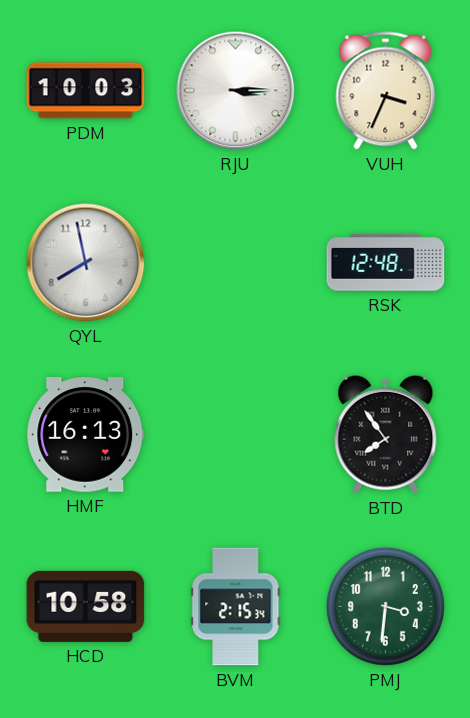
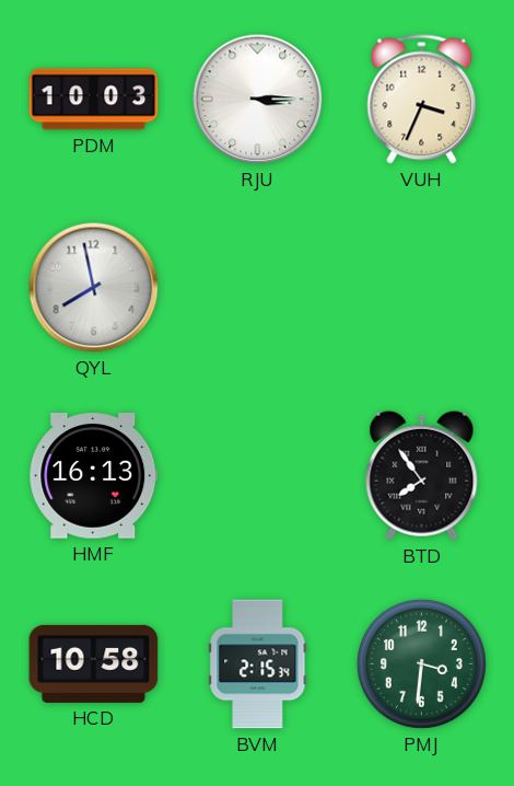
RSK: 12:48 -> none (386, 263)
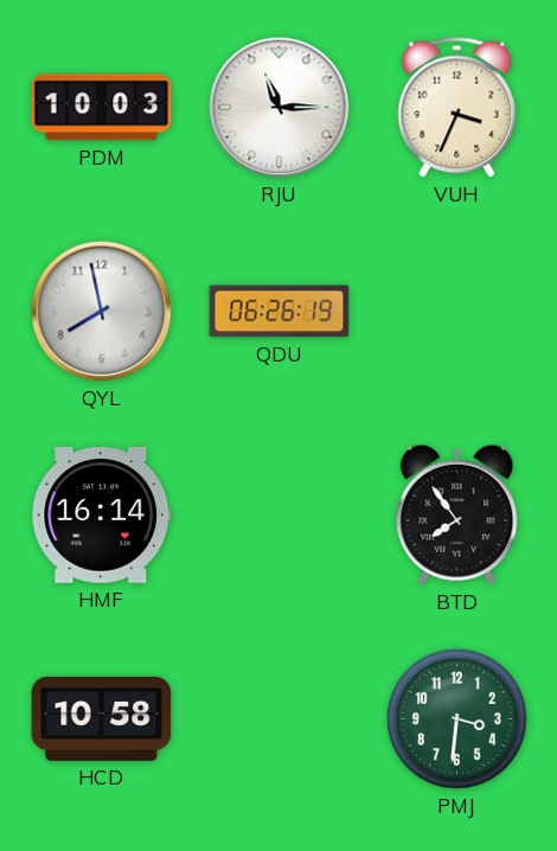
RJU: 3:15 -> 11:15 (280, 108)
QDU: none -> 06:26 (280, 312)
HMF: 16:13 -> 16:14 (102, 516)
BVM: 2:15 -> none (258, 664)
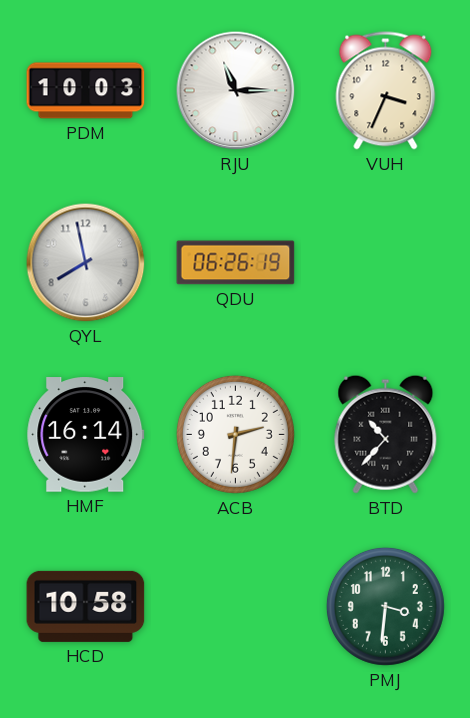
ACB: none -> 2:31 (235, 434)
BTD: 7:54 -> 10:37 (386, 434)
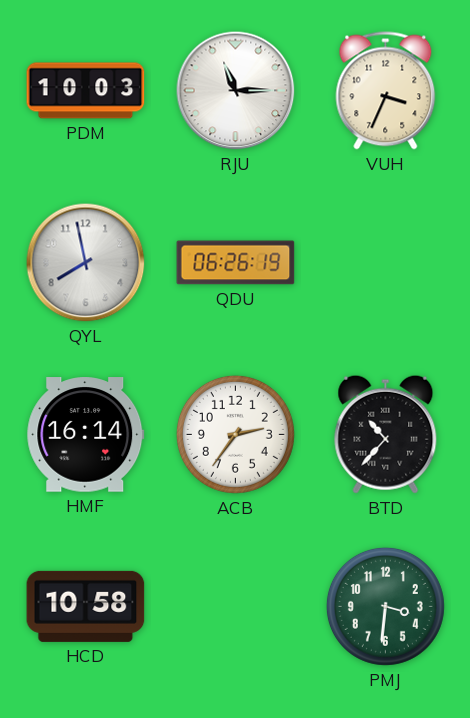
ACB: 2:31 -> 2:36 (235, 434)
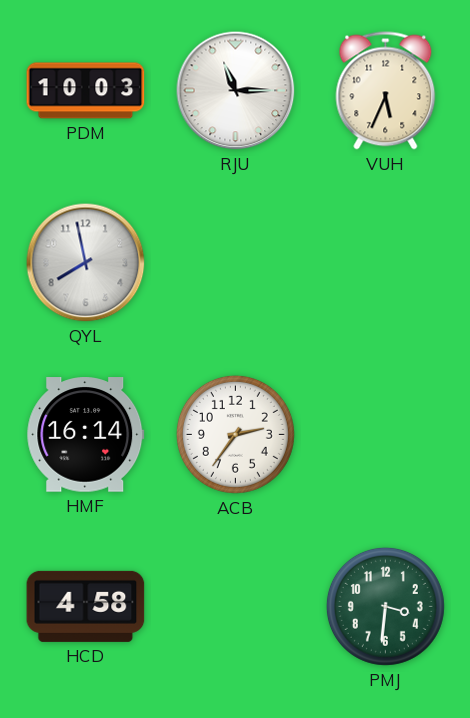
VUH: 3:34 -> 5:34 (386, 91)
QDU: 06:26 -> none (236, 263)
BTD: 10:37 -> none (386, 434)
HCD: 10:58 -> 4:58 (86, 606)
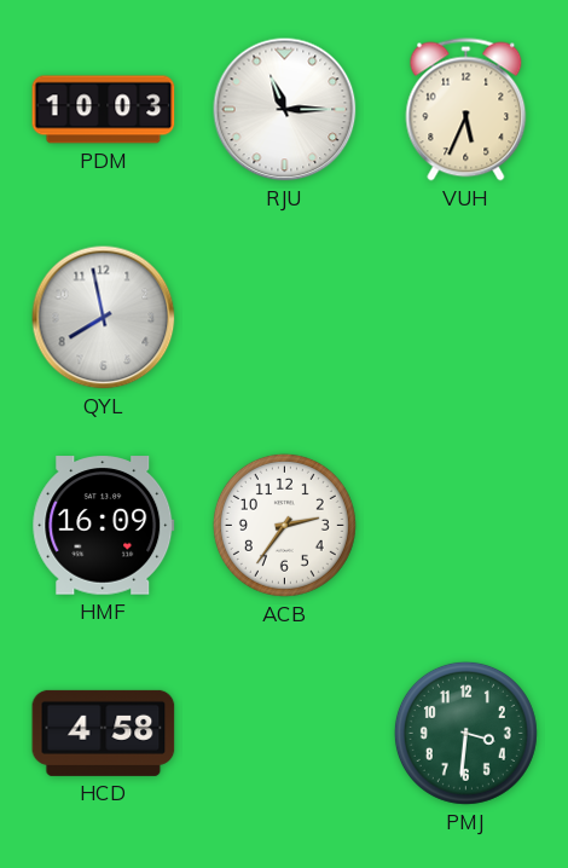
HMF: 16:14 -> 16:09 (104, 526)
